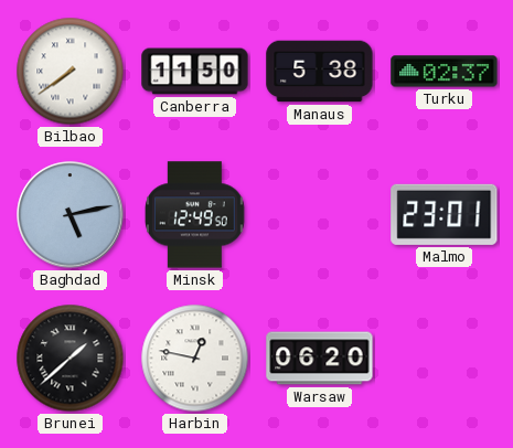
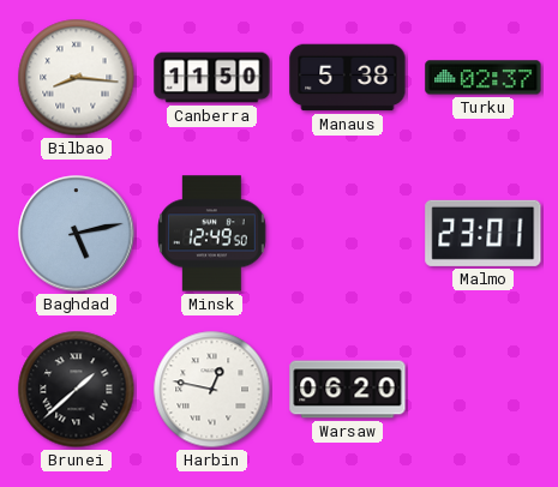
Bilbao: 7:39 -> 8:16 (77, 78)
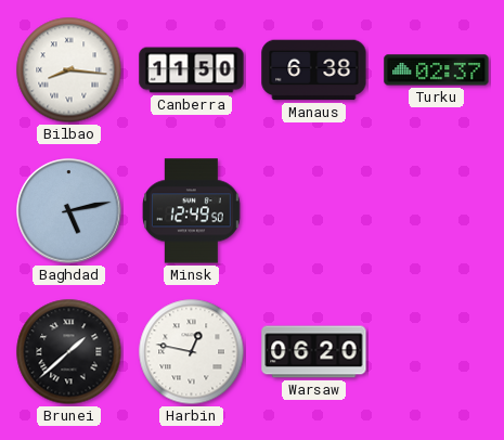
Manaus: 5:38 -> 6:38 (314, 70)
Malmo: 23:01 -> none (484, 233)
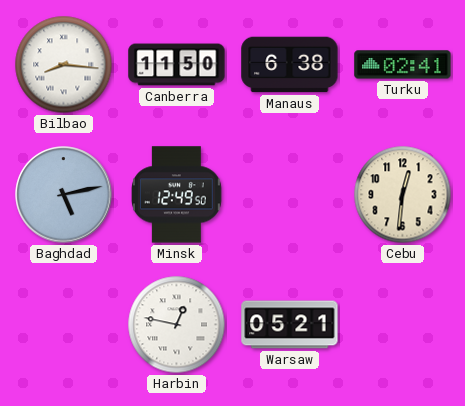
Turku: 02:37 -> 02:41 (403, 65)
Cebu: none -> 12:31 (403, 195)
Brunei: 1:38 -> none (69, 352)
Warsaw: 06:20 -> 05:21 (290, 325)
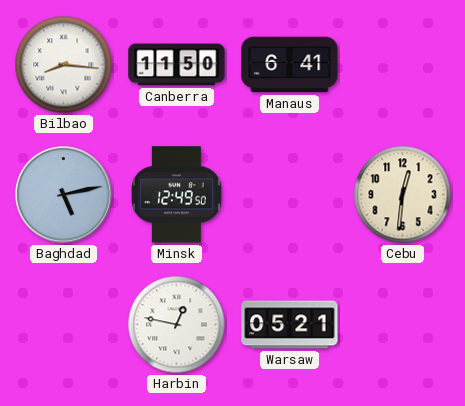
Manaus: 6:38 -> 6:41 (290, 65)
Turku: 02:41 -> none (403, 65)
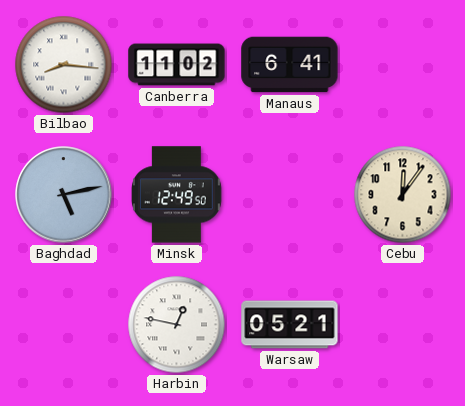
Canberra: 11:50 -> 11:02 (177, 65)
Cebu: 12:31 -> 12:06 (403, 195)
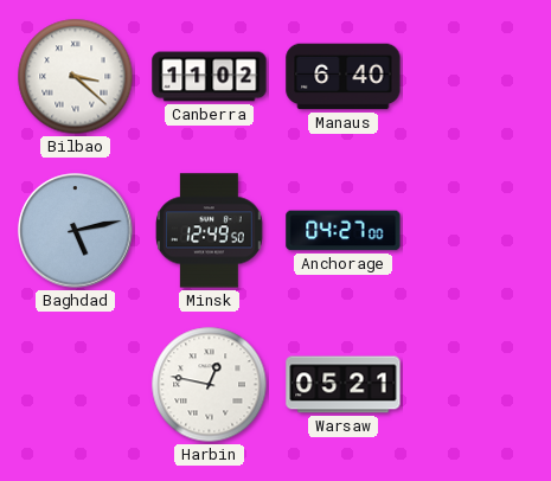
Bilbao: 8:16 -> 3:22 (76, 77)
Manaus: 6:41 -> 6:40 (344, 77)
Anchorage: none -> 04:27 (344, 231)
Cebu: 12:06 -> none (403, 195)
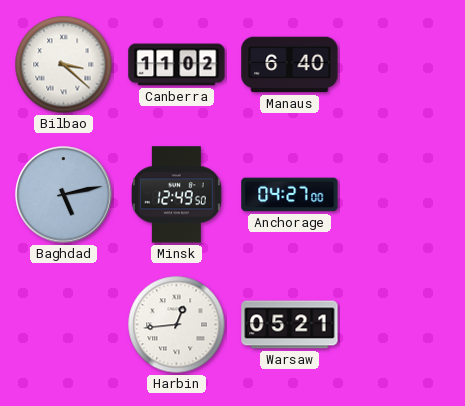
Harbin: 12:47 -> 12:44 (177, 325)
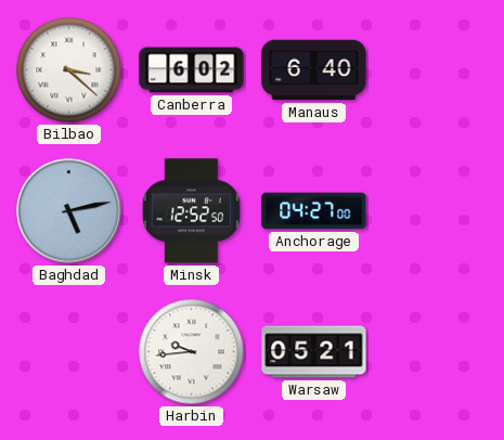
Canberra: 11:02 -> 6:02 (192, 70)
Minsk: 12:49 -> 12:52 (192, 211)
Harbin: 12:44 -> 9:44 (192, 352)
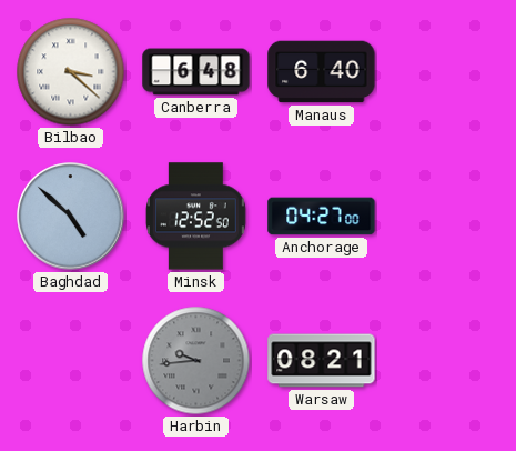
Canberra: 6:02 -> 6:48 (196, 72)
Baghdad: 5:13 -> 4:52 (71, 217)
Harbin dial: white -> grey (196, 361)
Warsaw: 05:21 -> 08:21 (322, 361)
